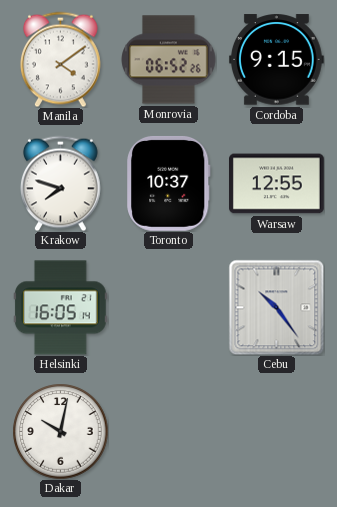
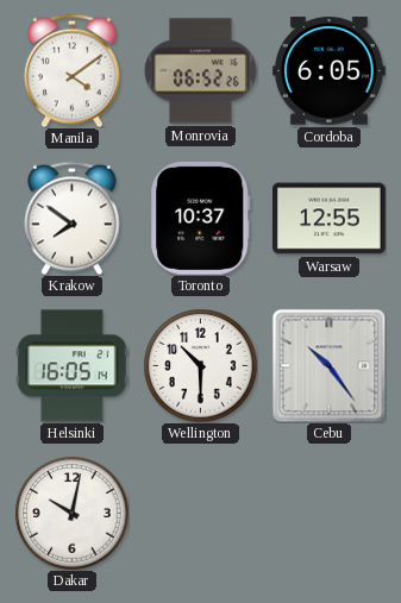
Cordoba: 9:15 -> 6:05 (328, 71)
Krakow: 7:48 -> 7:51 (71, 218)
Wellington: none -> 10:30 (200, 365)
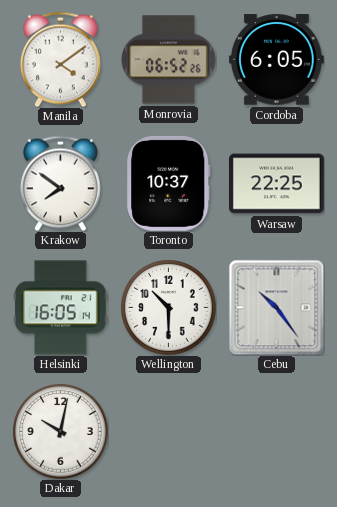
Warsaw: 12:55 -> 22:25 (277, 184)
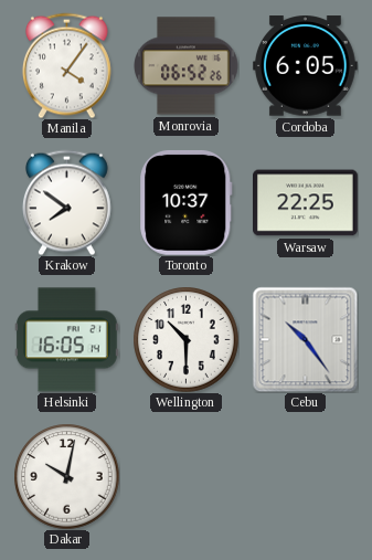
Manila: 4:09 -> 4:06 (66, 65)
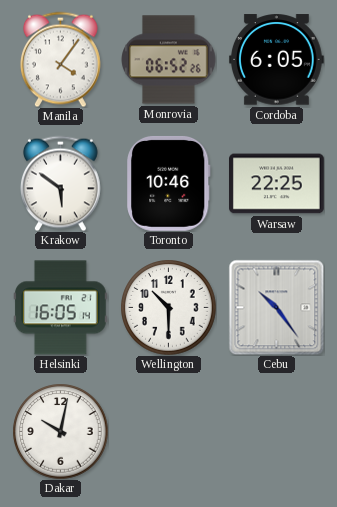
Krakow: 7:51 -> 5:51 (60, 183)
Toronto: 10:37 -> 10:46 (168, 183)
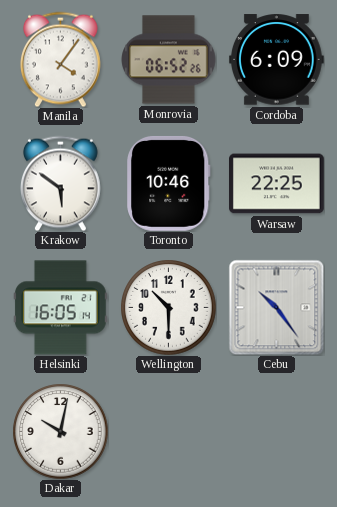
Cordoba: 6:05 -> 6:09 (276, 60)
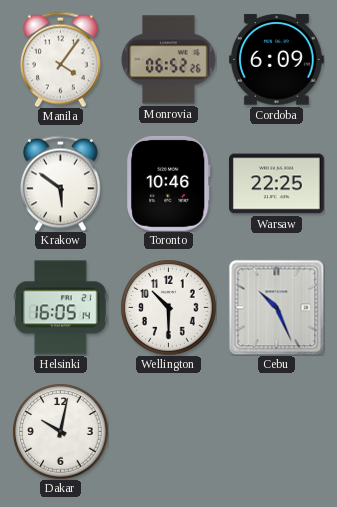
Cebu: 10:24 -> 10:26 (276, 307)
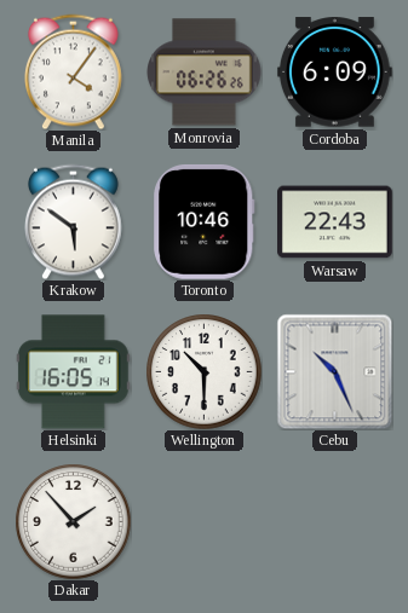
Monrovia: 06:52 -> 06:26 (203, 73)
Warsaw: 22:25 -> 22:43 (335, 222)
Dakar: 10:02 -> 1:53 (73, 521)
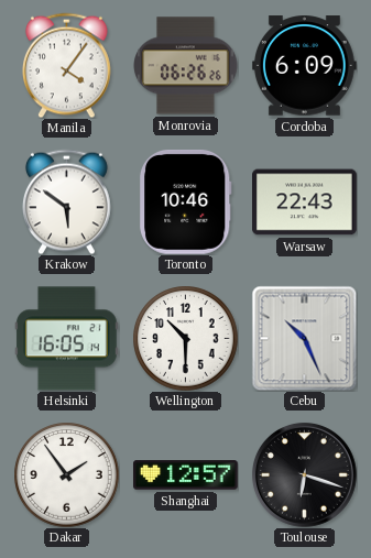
Dakar: 1:53 -> 1:54 (66, 474)
Shanghai: none -> 12:57 (186, 475)
Toulouse: none -> 6:18 (304, 474)
